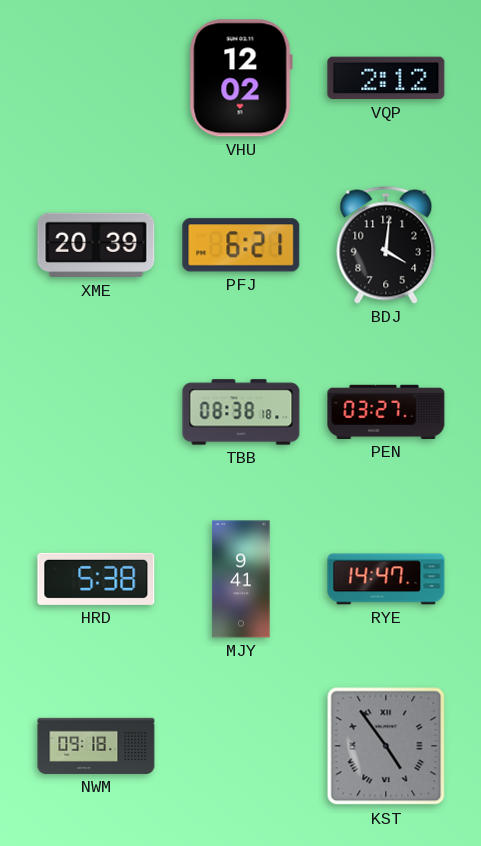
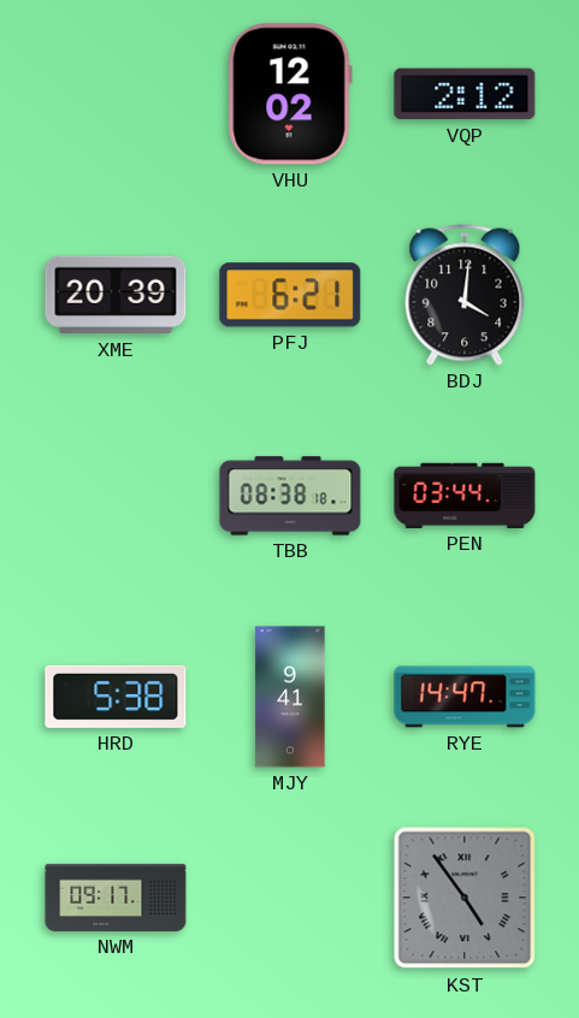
PEN: 03:27 -> 03:44 (465, 496)
NWM: 09:18 -> 09:17 (116, 898)
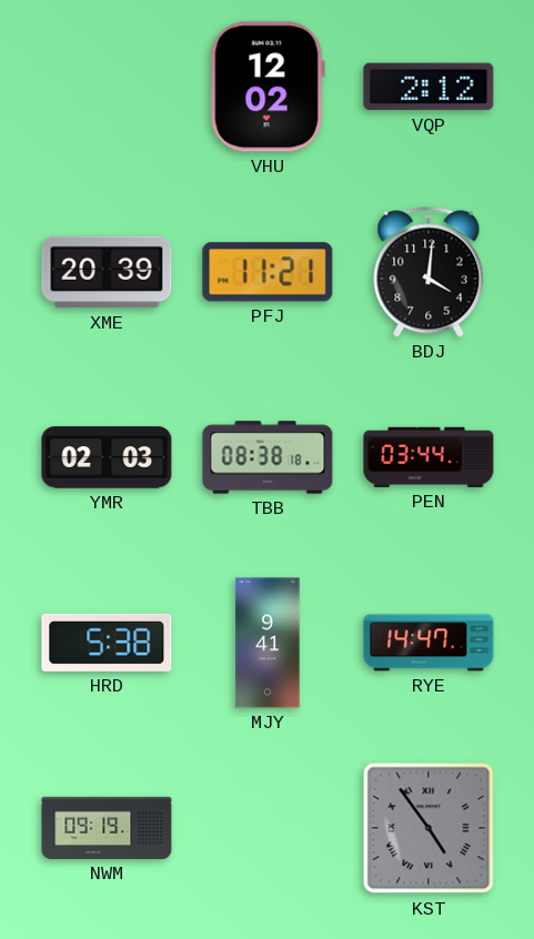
PFJ: 6:21 -> 11:21 (268, 272)
YMR: none -> 02:03 (107, 457)
NWM: 09:17 -> 09:19 (107, 828)
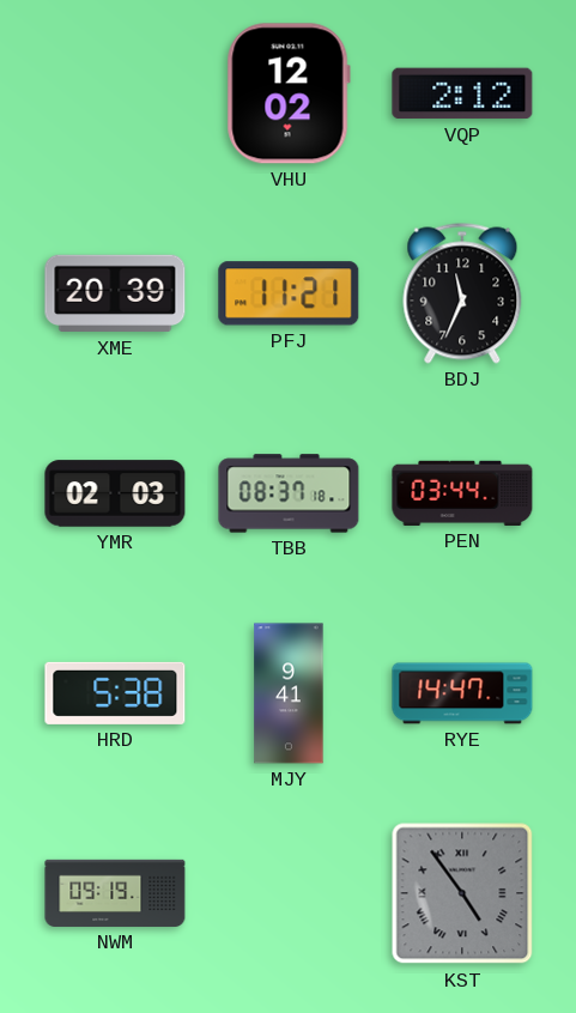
BDJ: 4:01 -> 11:34 (462, 293)
TBB: 08:38 -> 08:37 (289, 493)
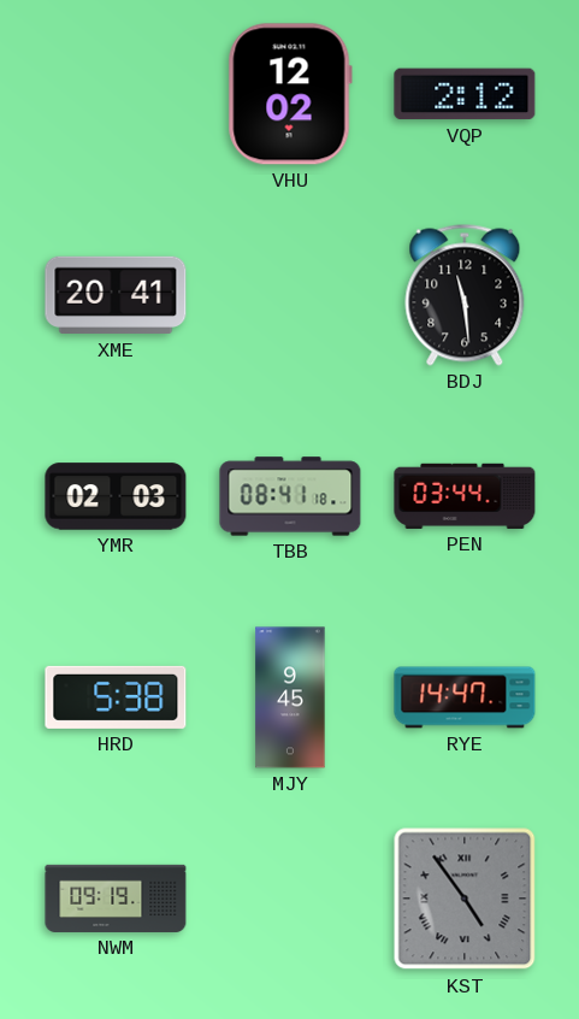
XME: 20:39 -> 20:41 (116, 295)
PFJ: 11:21 -> none (289, 293)
BDJ: 11:34 -> 11:29 (465, 295)
TBB: 08:37 -> 08:41 (290, 496)
MJY: 9:41 -> 9:45 (290, 697)
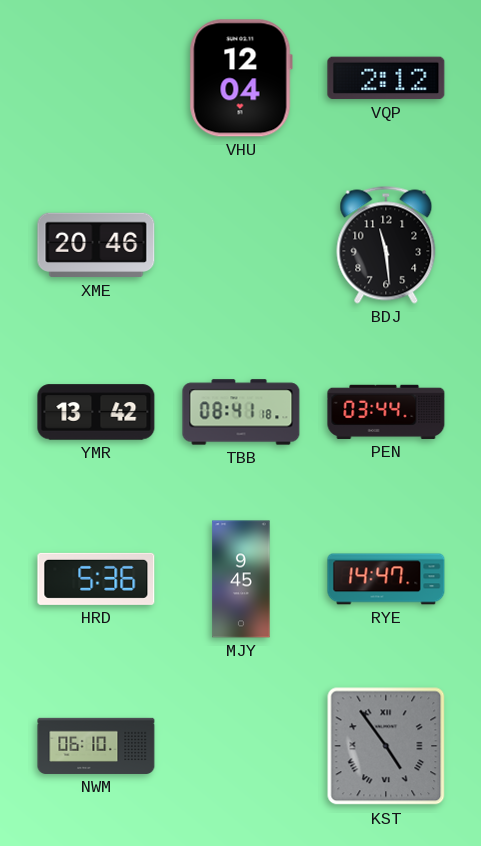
VHU: 12:02 -> 12:04 (241, 78)
XME: 20:41 -> 20:46 (96, 245)
YMR: 02:03 -> 13:42 (96, 412)
HRD: 5:38 -> 5:36 (96, 579)
NWM: 09:19 -> 06:10 (96, 746)
